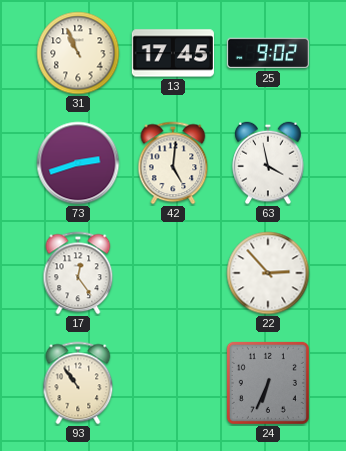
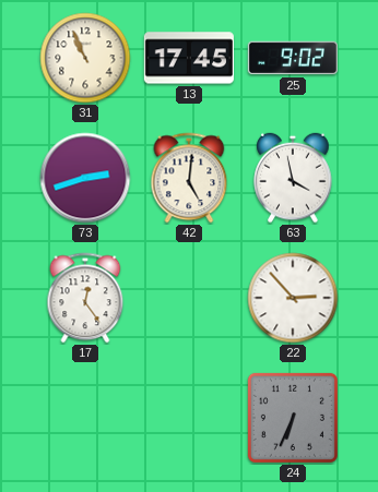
93: 10:54 -> none (78, 383)
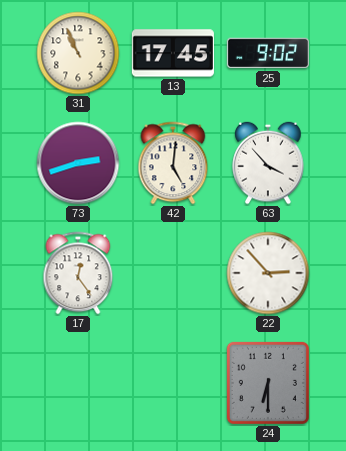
63: 3:58 -> 3:53 (268, 163)
24: 6:34 -> 6:30 (268, 383)
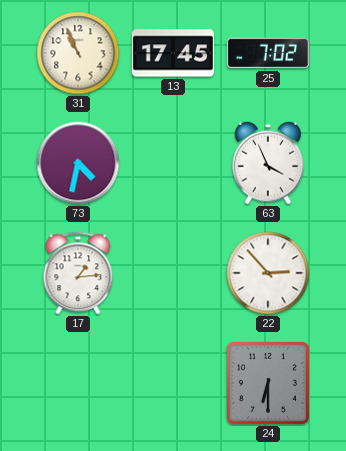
25: 9:02 -> 7:02 (268, 53)
73: 2:42 -> 4:32 (78, 163)
42: 5:01 -> none (173, 163)
63: 3:53 -> 3:56 (268, 163)
17: 12:24 -> 1:14 (78, 273)
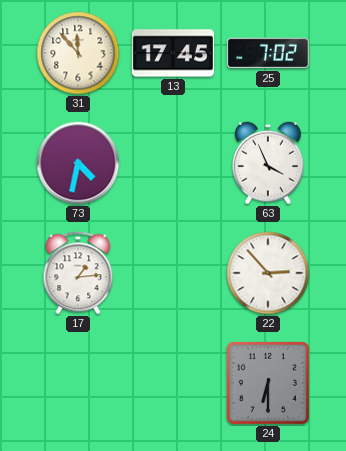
31: 10:56 -> 11:53 (78, 53)
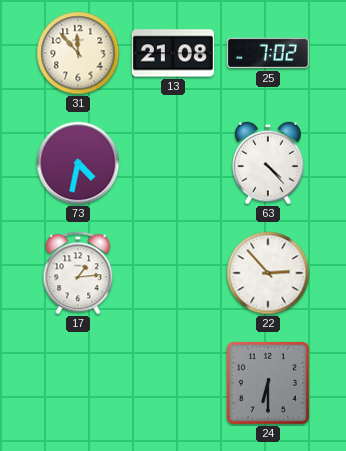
13: 17:45 -> 21:08 (173, 53)
63: 3:56 -> 4:23 (268, 163)
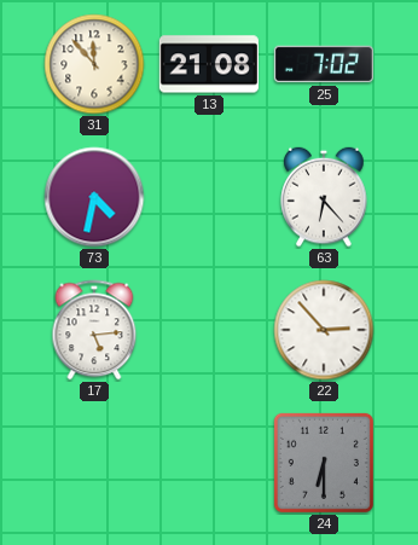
63: 4:23 -> 6:23 (324, 197)
17: 1:14 -> 5:14 (94, 330)
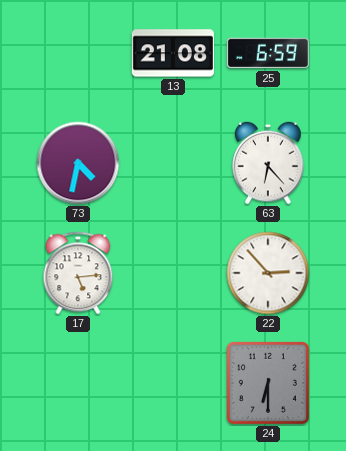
31: 11:53 -> none (94, 64)
25: 7:02 -> 6:59 (268, 53)
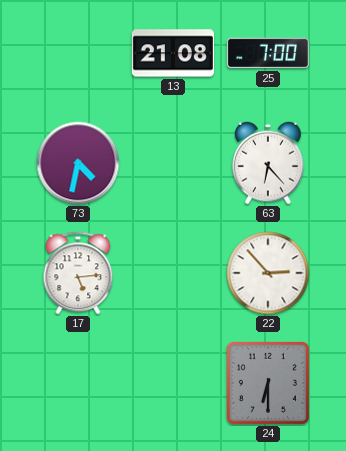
25: 6:59 -> 7:00 (268, 53)
